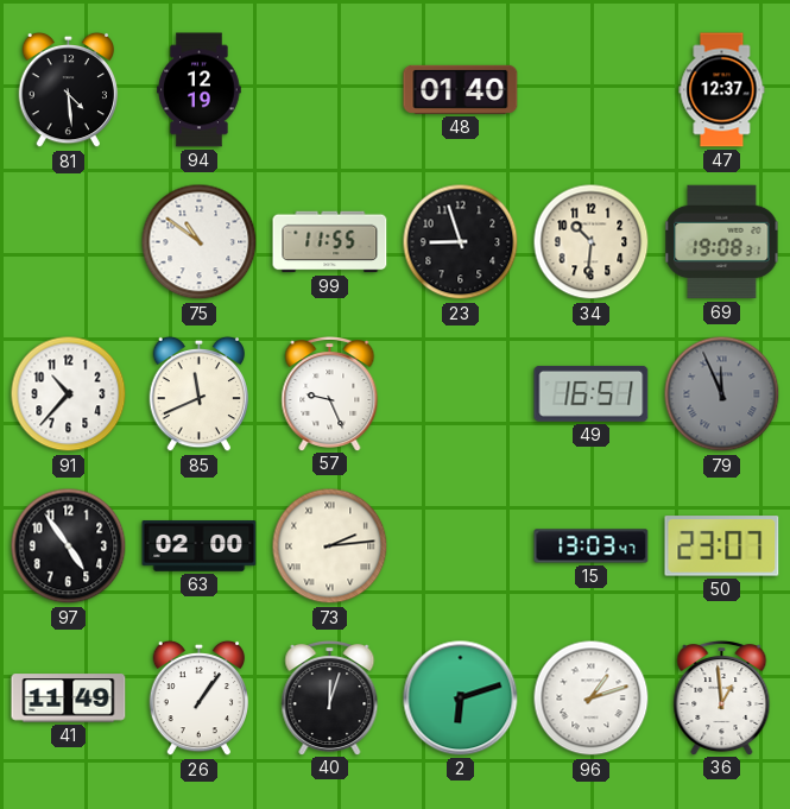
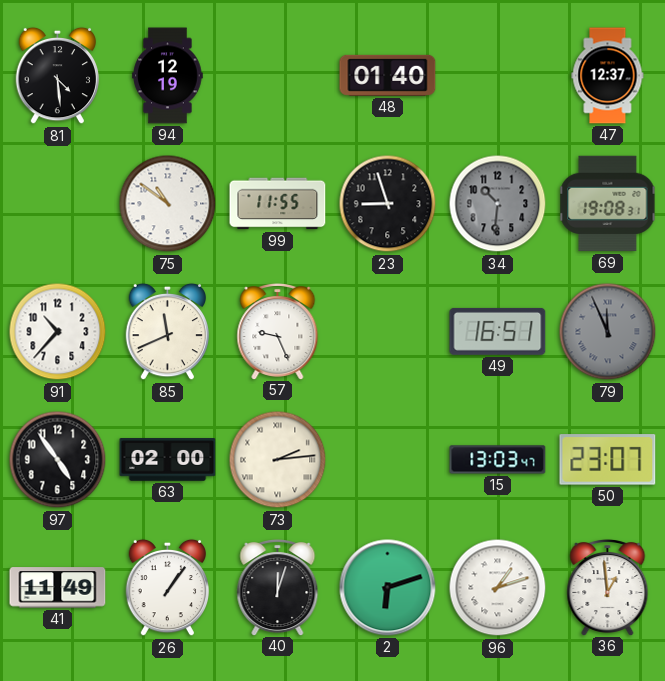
34 dial: cream -> grey (498, 204)
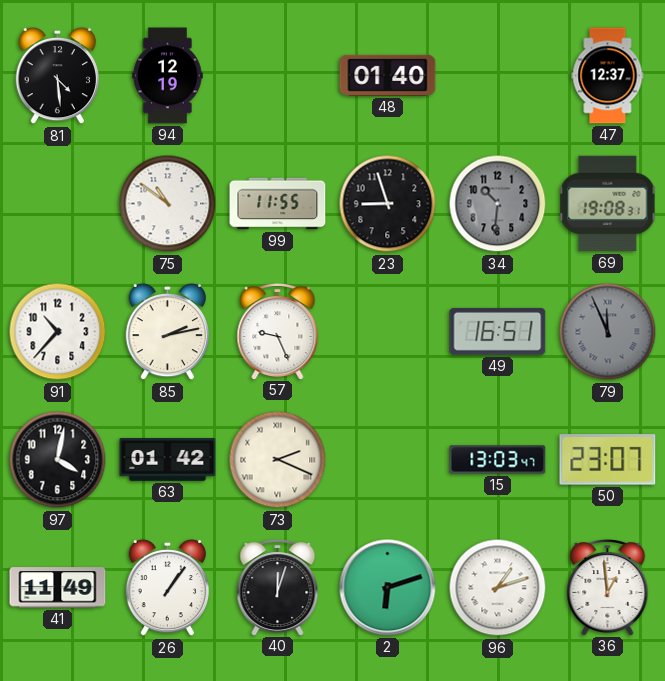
85: 11:41 -> 2:13 (168, 332)
97: 4:54 -> 4:02 (58, 460)
63: 02:00 -> 01:42 (168, 460)
73: 2:14 -> 2:19 (278, 460)
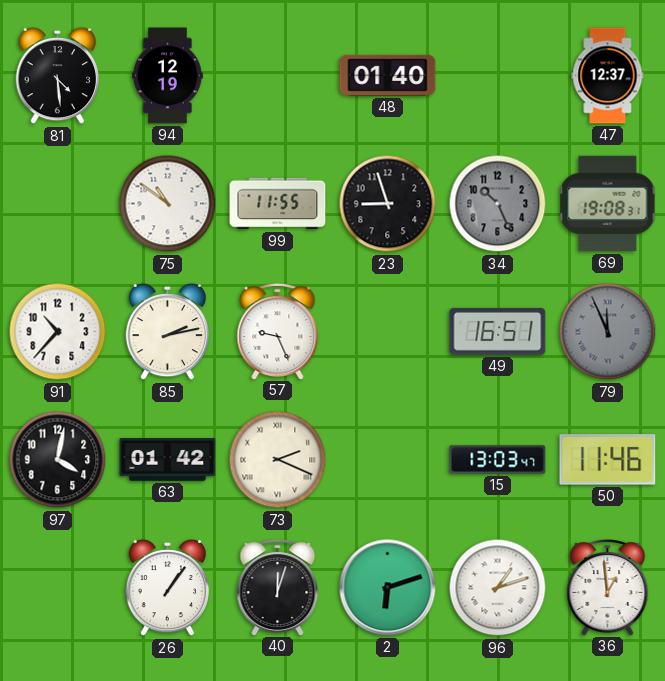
34: 10:31 -> 10:26 (498, 204)
50: 23:07 -> 11:46 (608, 460)
41: 11:49 -> none (58, 588)
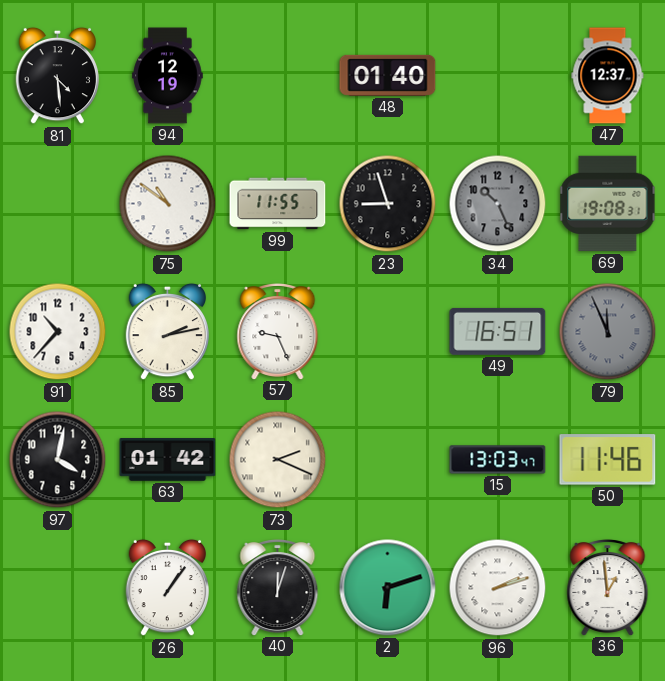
96: 1:12 -> 2:12 (498, 588)
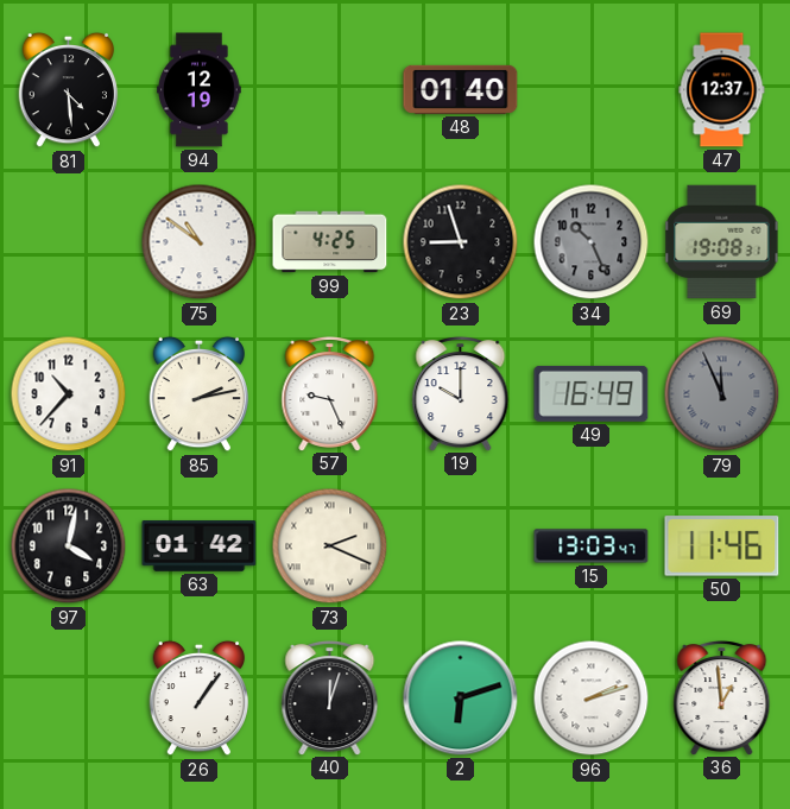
99: 11:55 -> 4:25 (330, 242)
19: none -> 10:00 (461, 394)
49: 16:51 -> 16:49 (592, 393)
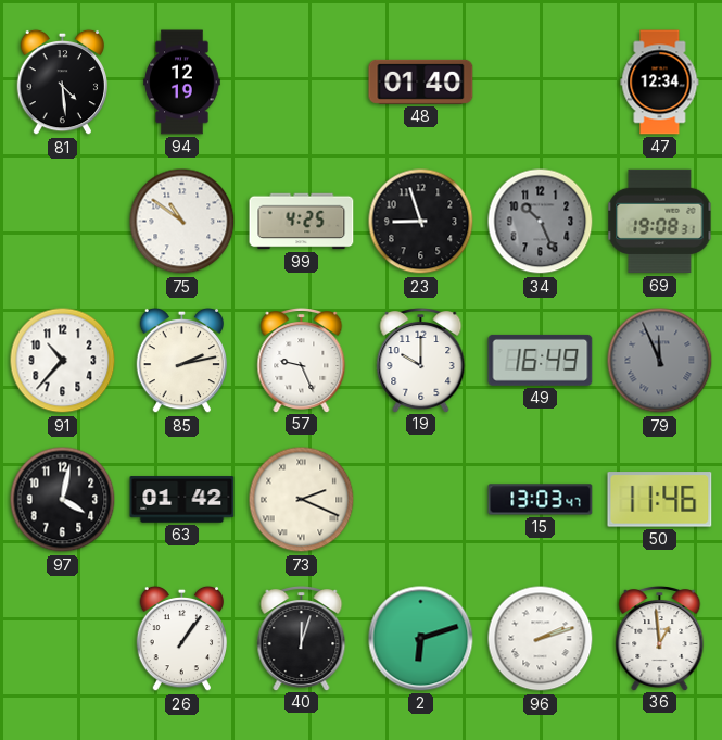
47: 12:37 -> 12:34 (660, 83)
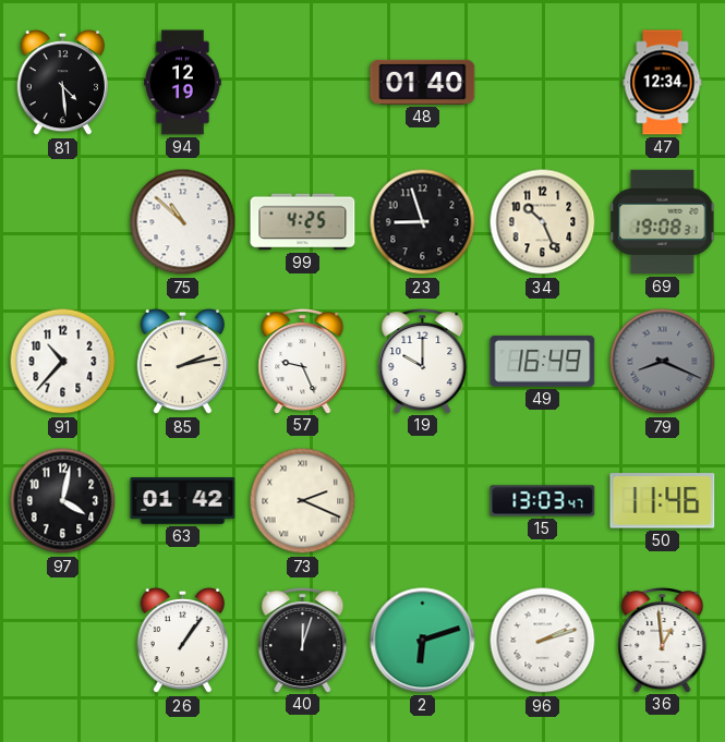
75: 10:51 -> 10:52 (183, 222)
34 dial: grey -> cream (543, 222)
79: 11:56 -> 8:19 (663, 362)
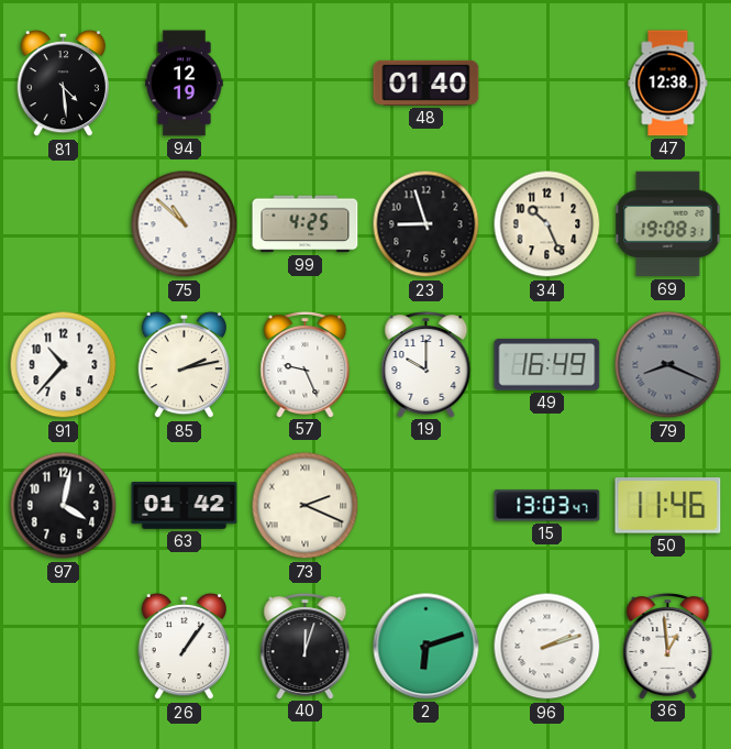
47: 12:34 -> 12:38 (668, 84)
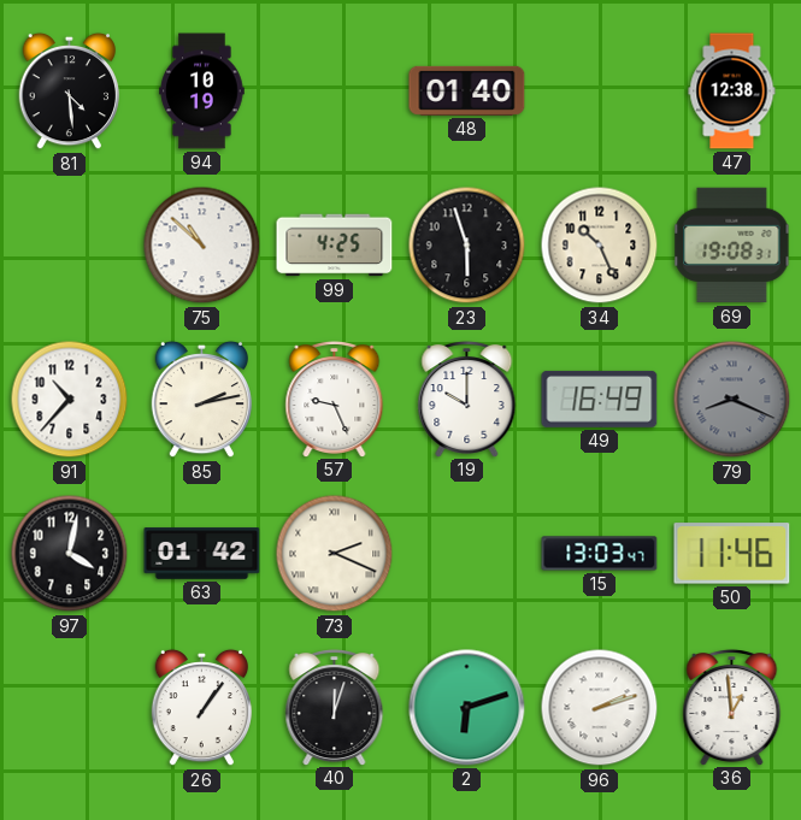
94: 12:19 -> 10:19 (202, 92)
23: 8:57 -> 5:57 (467, 246)
